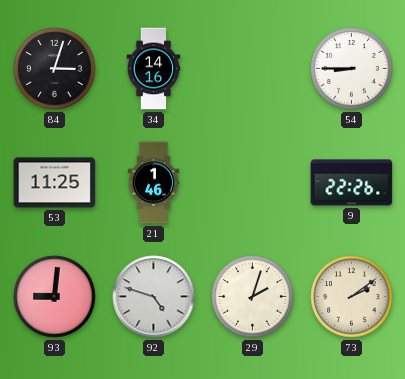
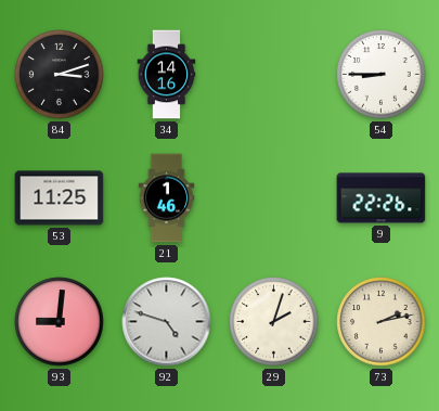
84: 3:03 -> 3:12 (60, 75)
73: 2:09 -> 2:13 (382, 322)
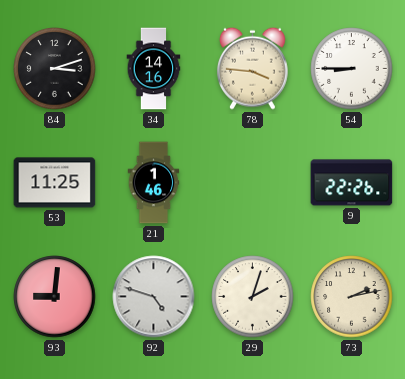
78: none -> 3:46 (252, 68)
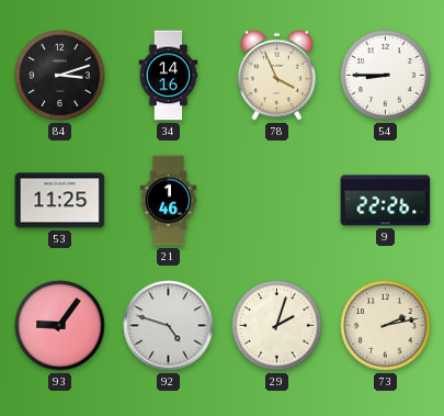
78: 3:46 -> 3:56 (276, 75)
93: 9:01 -> 9:06 (60, 326)
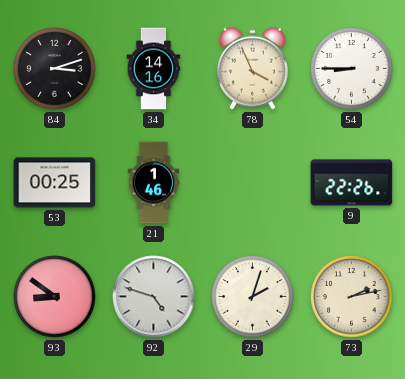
53: 11:25 -> 00:25 (55, 183)
93: 9:06 -> 8:51 (55, 297)
